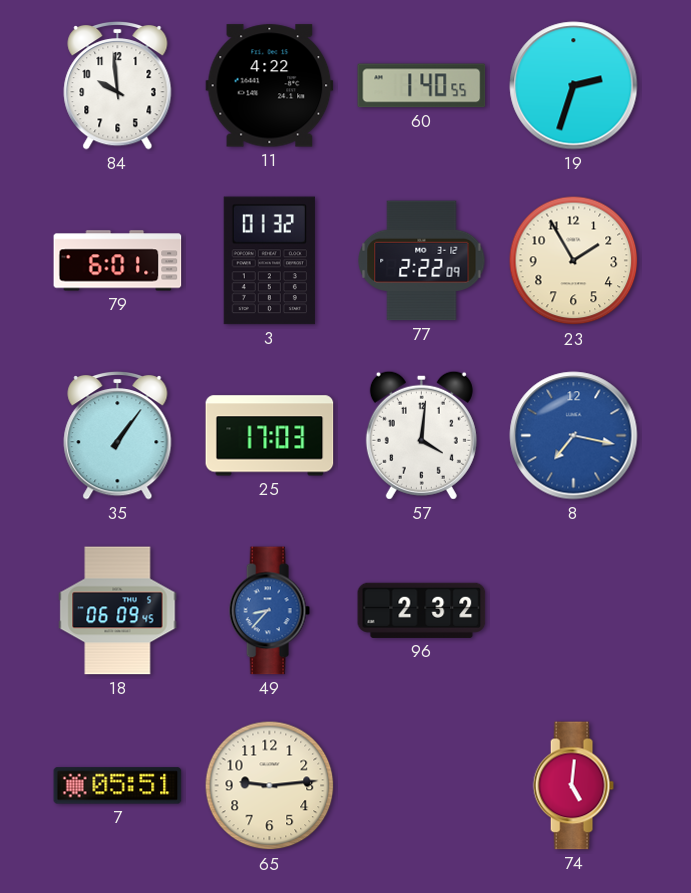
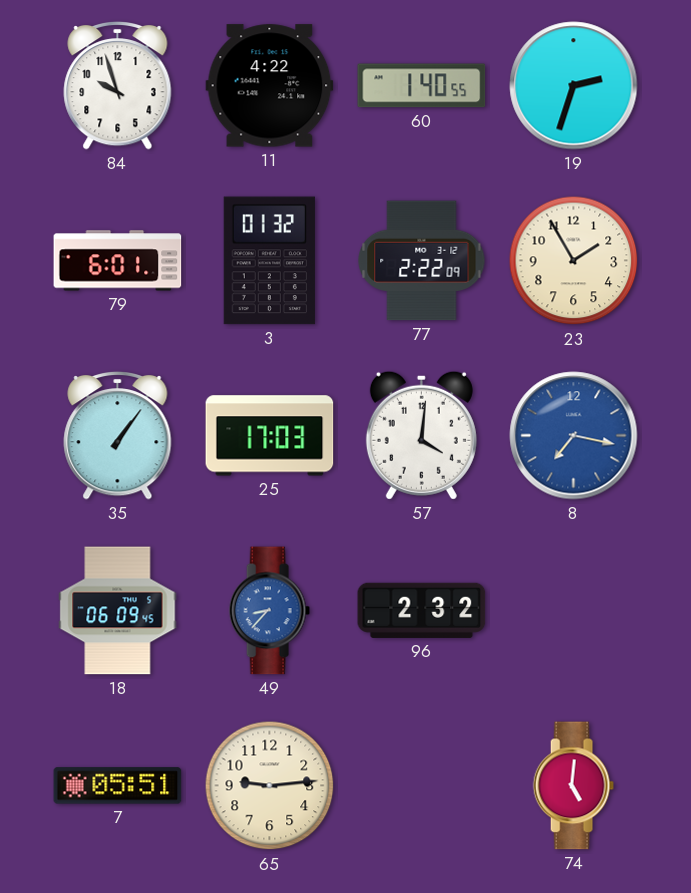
84: 9:59 -> 9:57 (118, 85)
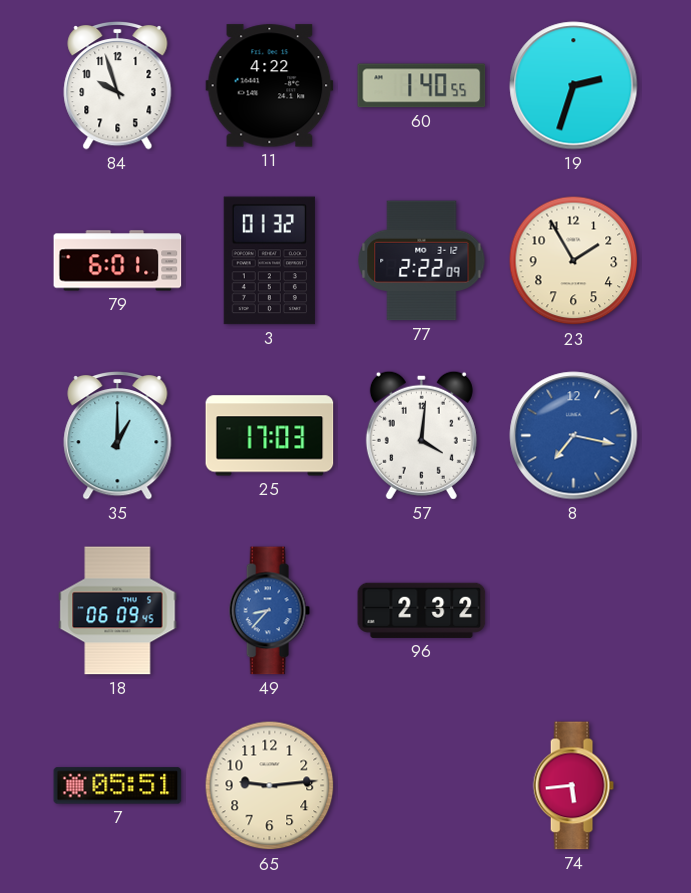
35: 1:06 -> 1:00 (118, 435)
74: 5:01 -> 5:44 (573, 786)
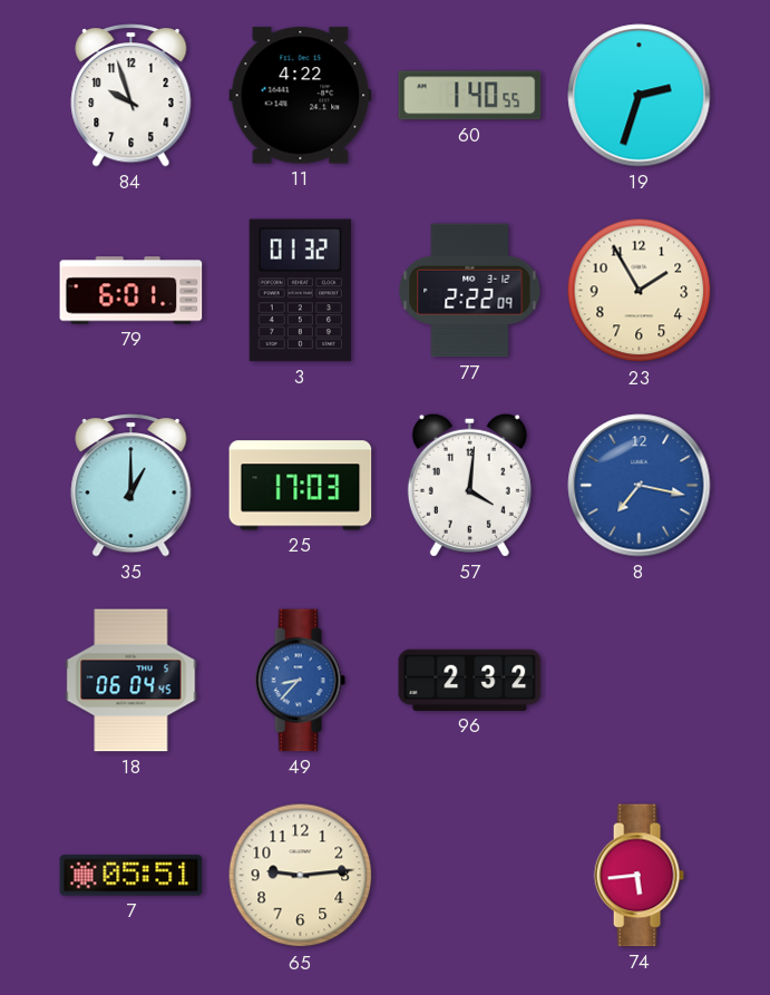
18: 06:09 -> 06:04 (131, 681)
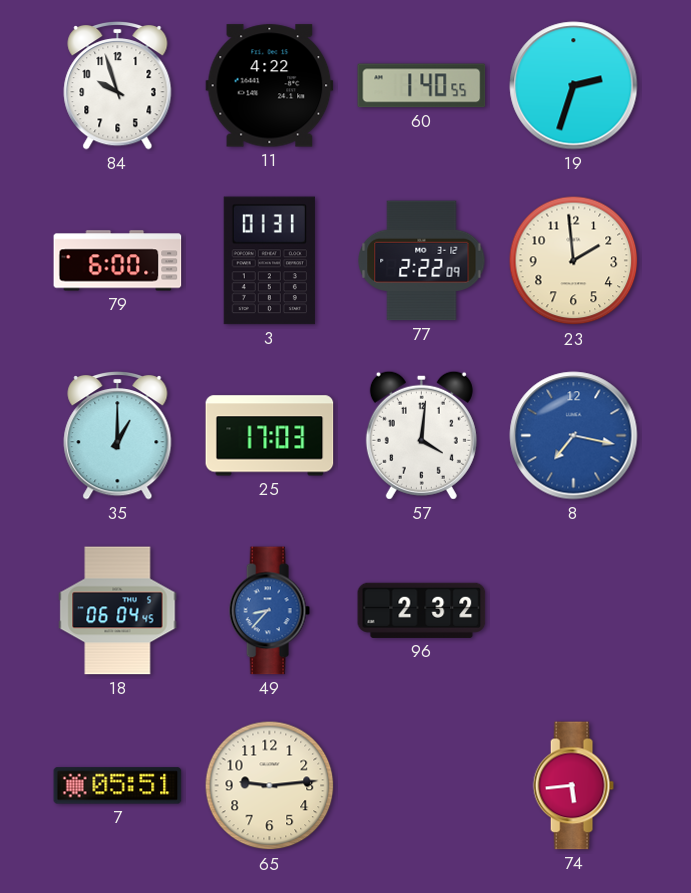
79: 6:01 -> 6:00 (118, 261)
3: 01:32 -> 01:31 (269, 261)
23: 1:55 -> 1:59 (574, 261)
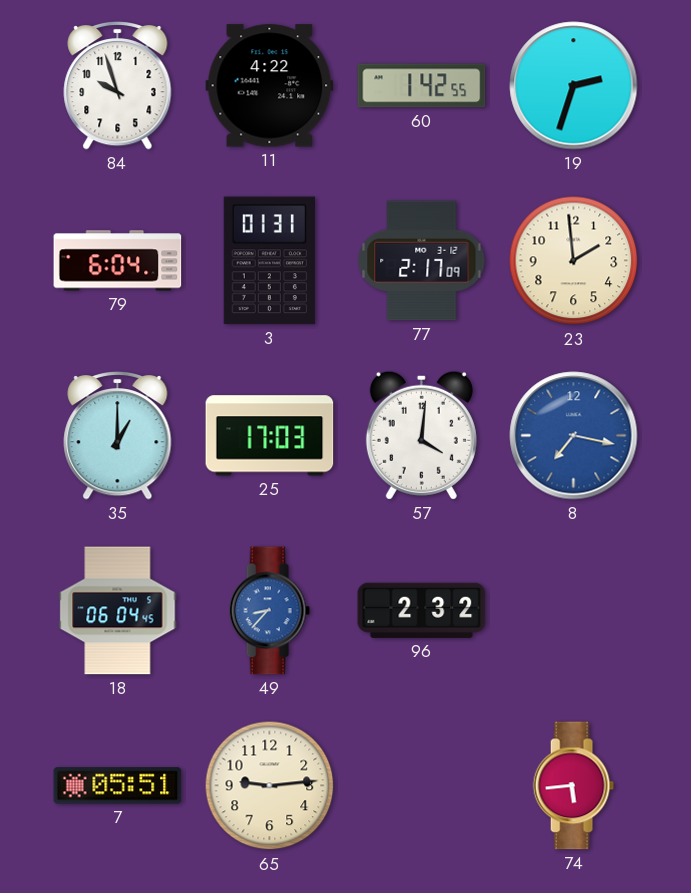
60: 1:40 -> 1:42 (422, 86)
79: 6:00 -> 6:04 (118, 261)
77: 2:22 -> 2:17 (422, 261)
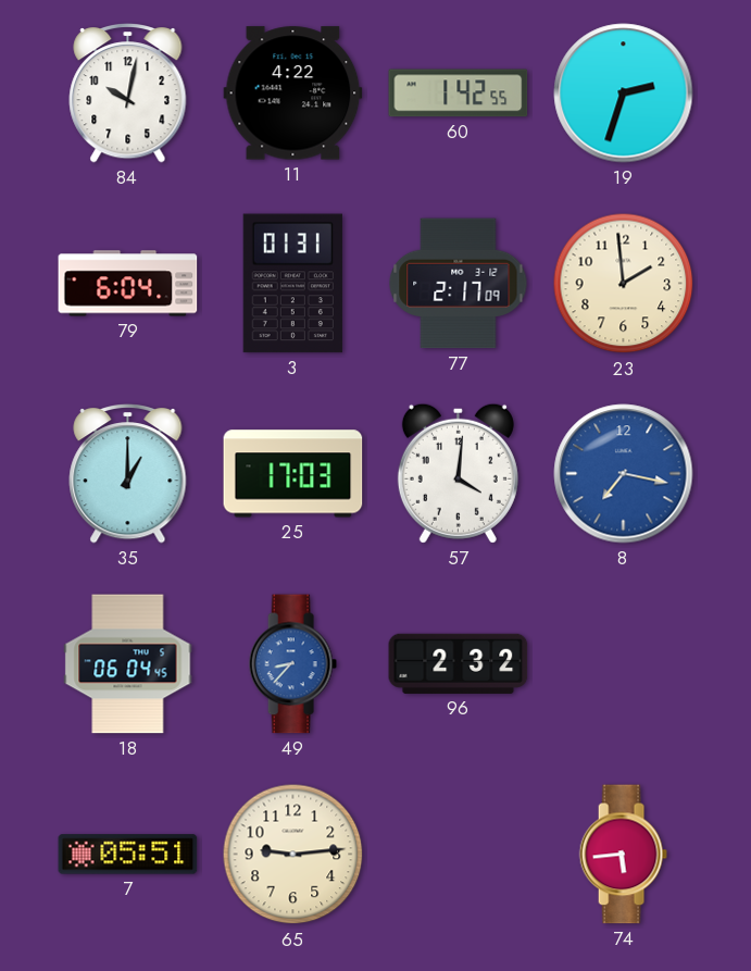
84: 9:57 -> 10:02 (128, 92)
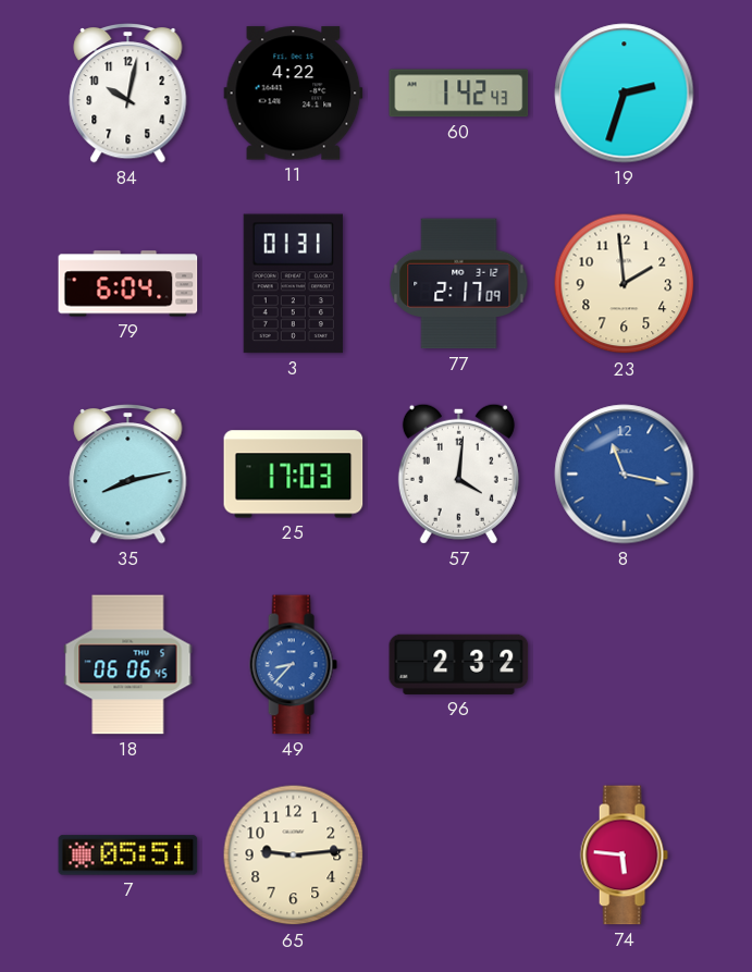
60: 1:42:55 -> 1:42:43 (459, 94)
35: 1:00 -> 8:13 (128, 473)
8: 7:17 -> 11:17 (625, 475)
18: 06:04 -> 06:06 (128, 665)
74: 5:44 -> 5:46 (624, 856)
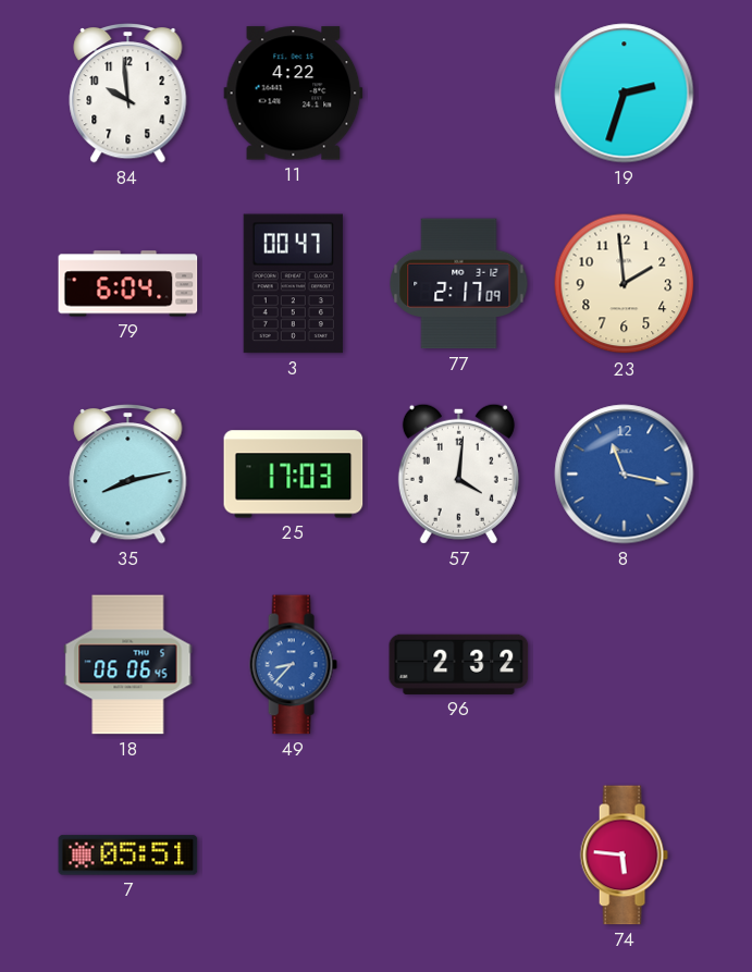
84: 10:02 -> 9:59 (128, 93)
60: 1:42 -> none (459, 94)
3: 01:31 -> 00:47 (293, 284)
65: 9:14 -> none (294, 856)
